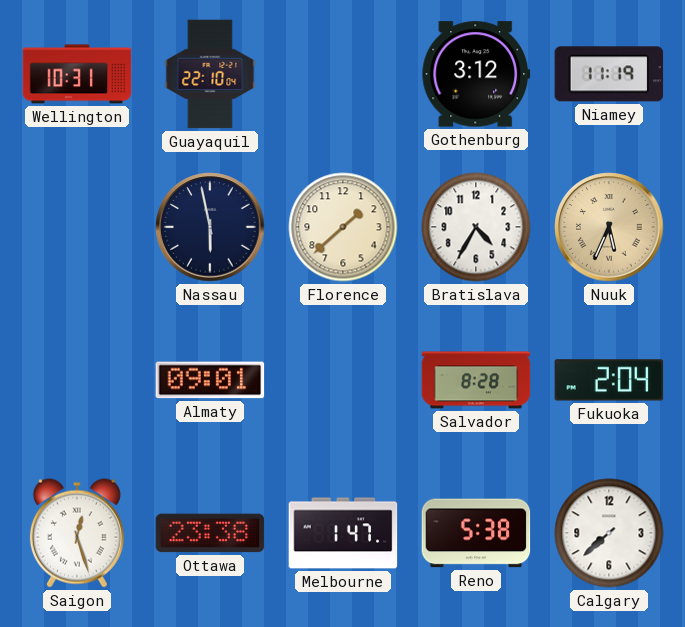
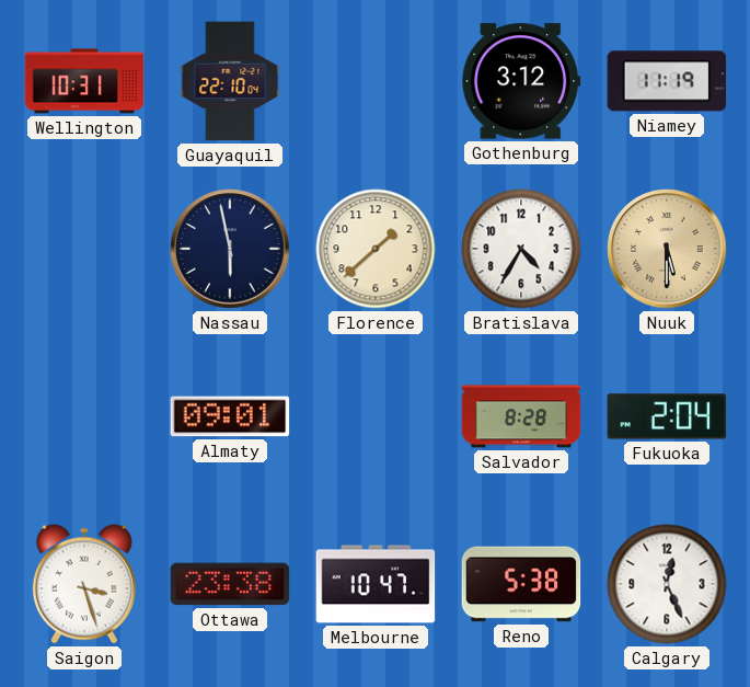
Nuuk: 5:34 -> 5:30 (667, 249)
Saigon: 12:27 -> 3:27 (84, 584)
Melbourne: 1:47 -> 10:47 (376, 584)
Calgary: 7:38 -> 12:26 (667, 584)
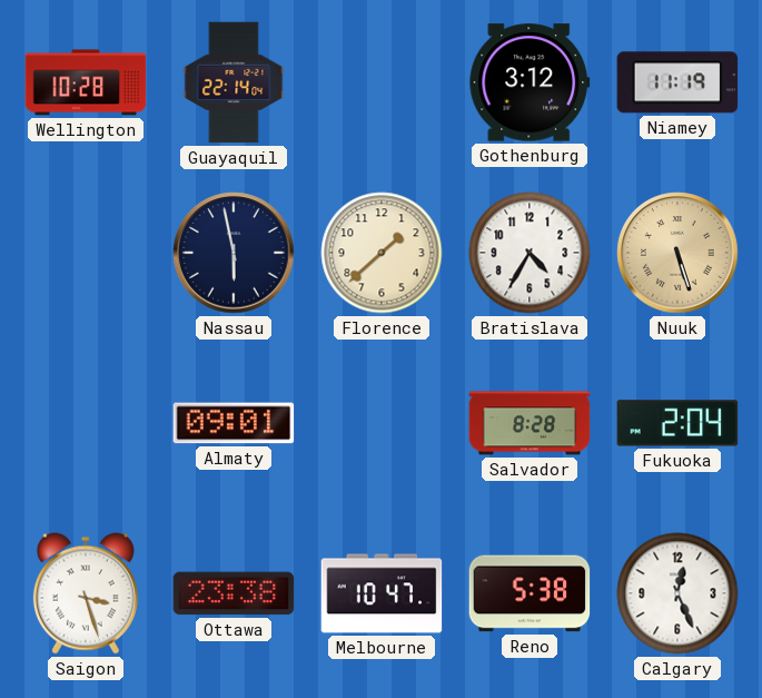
Wellington: 10:31 -> 10:28 (86, 82)
Guayaquil: 22:10 -> 22:14 (234, 82)
Nuuk: 5:30 -> 5:27 (677, 253)
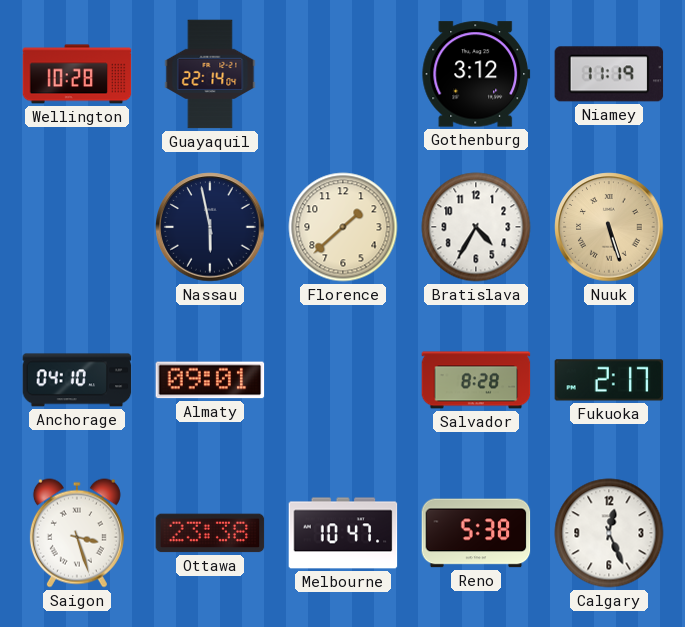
Anchorage: none -> 04:10 (77, 380)
Fukuoka: 2:04 -> 2:17 (609, 380)
